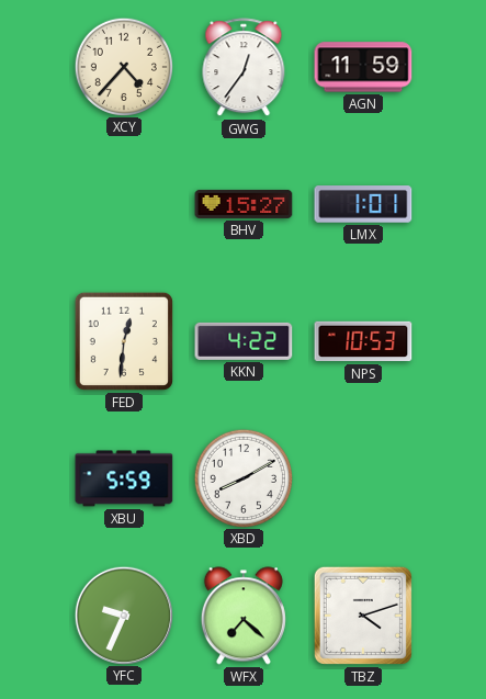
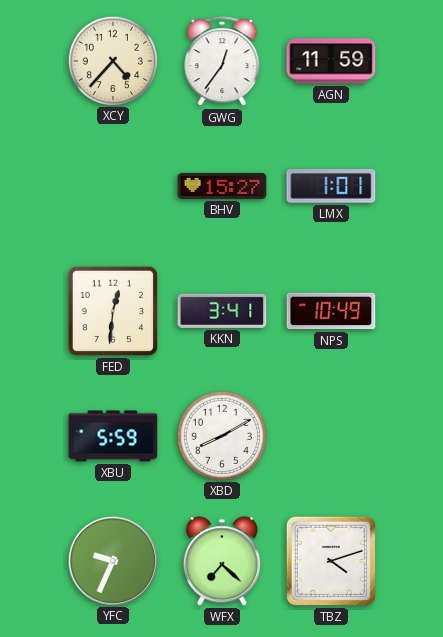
KKN: 4:22 -> 3:41 (222, 311)
NPS: 10:53 -> 10:49 (331, 311)
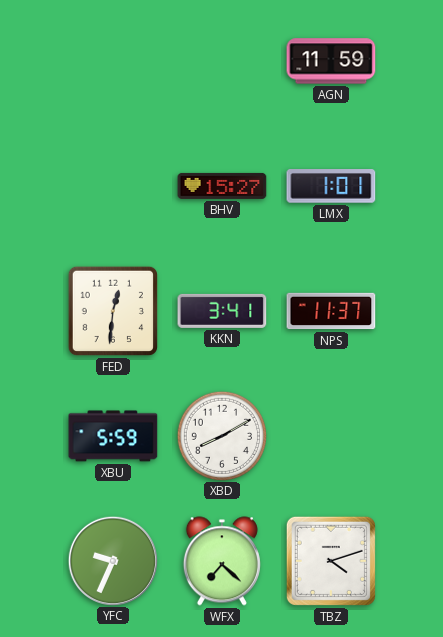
XCY: 4:37 -> none (112, 60)
GWG: 12:36 -> none (222, 62)
NPS: 10:49 -> 11:37 (331, 311)
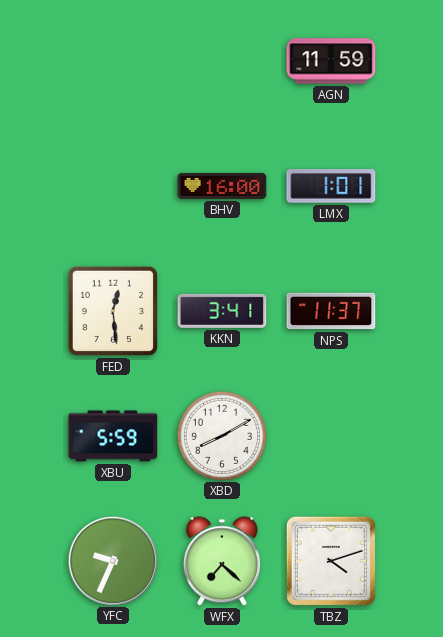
BHV: 15:27 -> 16:00 (222, 186)
FED: 12:31 -> 12:29 (113, 311)
